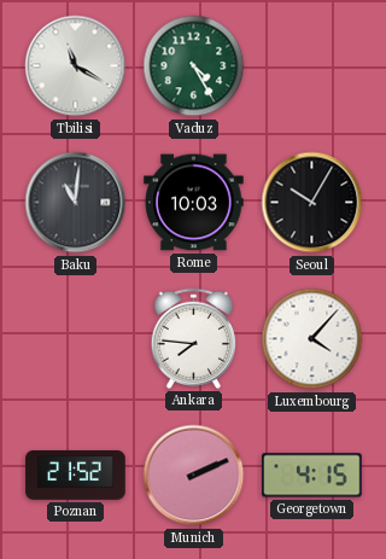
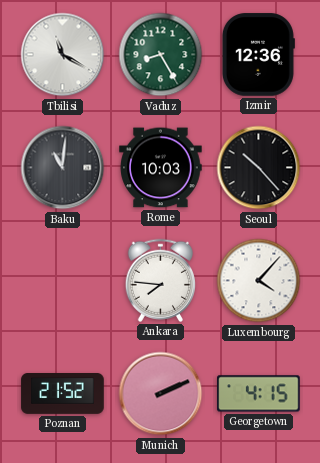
Vaduz: 4:25 -> 8:25 (161, 55)
Izmir: none -> 12:36 (258, 55)
Seoul: 10:05 -> 10:23 (259, 168)
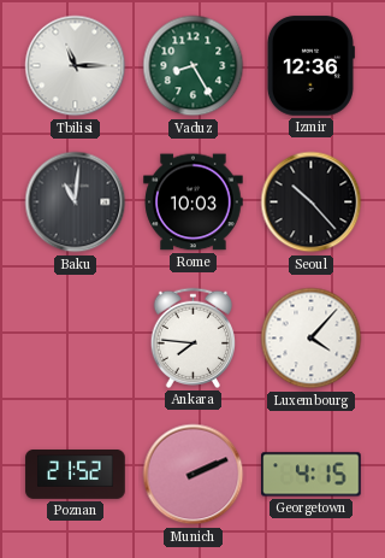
Tbilisi: 11:20 -> 11:15 (76, 66)
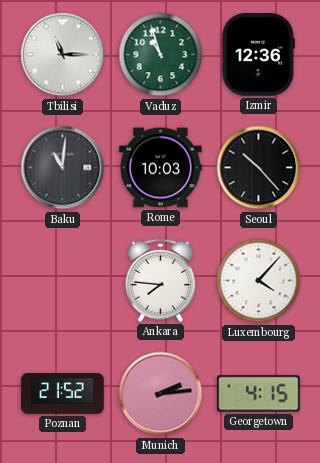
Vaduz: 8:25 -> 10:57 (161, 55)
Munich: 2:11 -> 2:14 (161, 394)
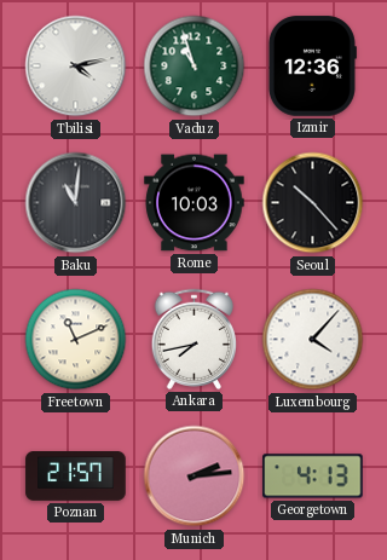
Tbilisi: 11:15 -> 4:13 (76, 67)
Freetown: none -> 11:11 (76, 340)
Ankara: 7:46 -> 7:43 (193, 339)
Poznan: 21:52 -> 21:57 (76, 477)
Georgetown: 4:15 -> 4:13 (313, 477)
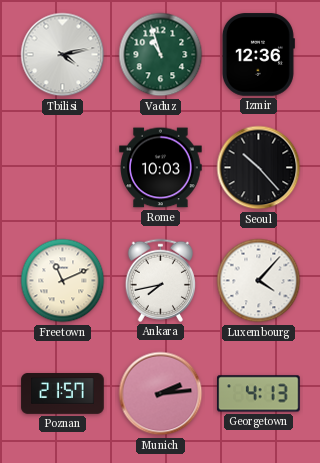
Baku: 11:01 -> none (76, 203)
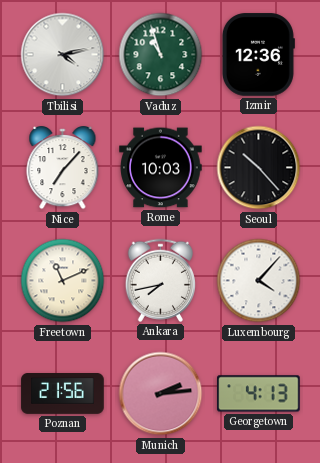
Nice: none -> 7:07 (63, 169)
Poznan: 21:57 -> 21:56 (63, 394)
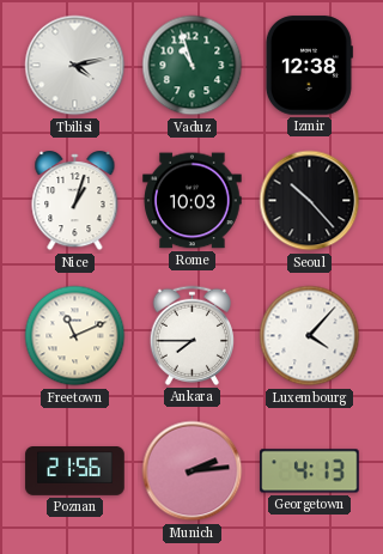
Izmir: 12:36 -> 12:38 (309, 66)
Nice: 7:07 -> 1:03 (75, 202)
Ankara: 7:43 -> 7:45 (191, 335)
